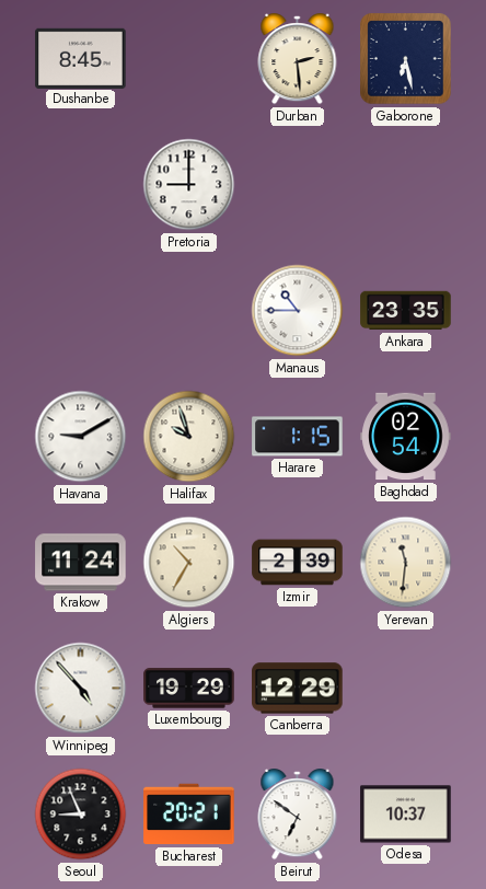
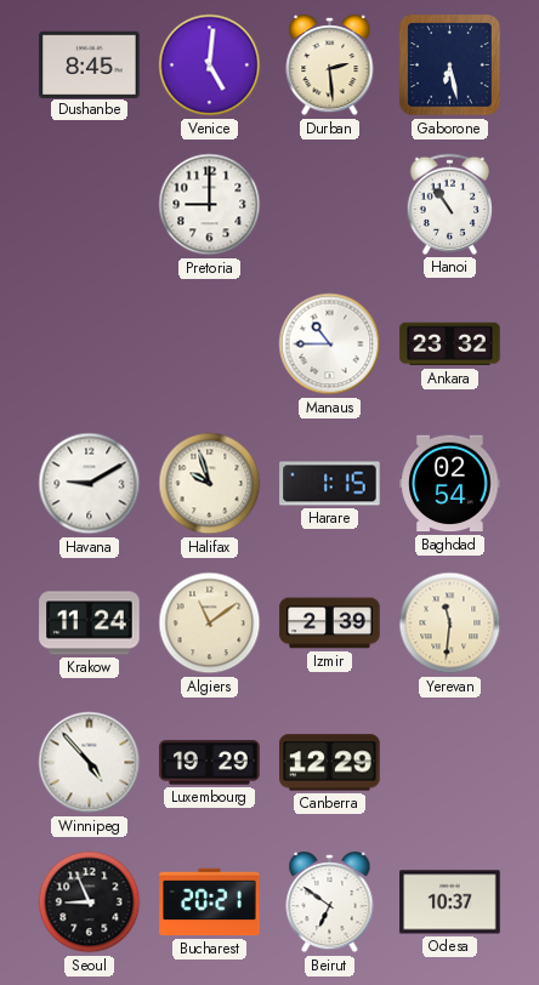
Venice: none -> 5:01 (210, 66)
Hanoi: none -> 10:54 (449, 204)
Ankara: 23:35 -> 23:32 (450, 345)
Algiers: 10:35 -> 11:09 (210, 624)
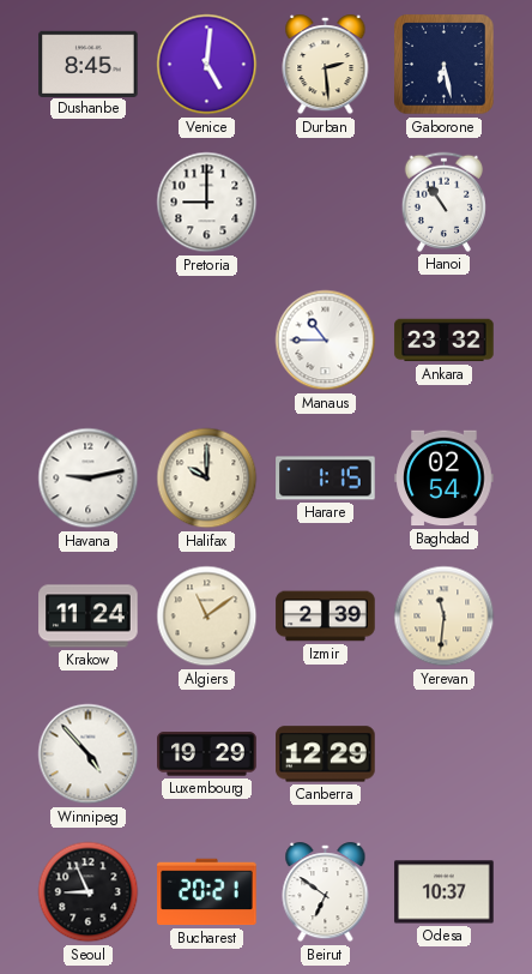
Havana: 9:10 -> 9:13 (89, 479)
Halifax: 9:57 -> 10:00 (207, 479)
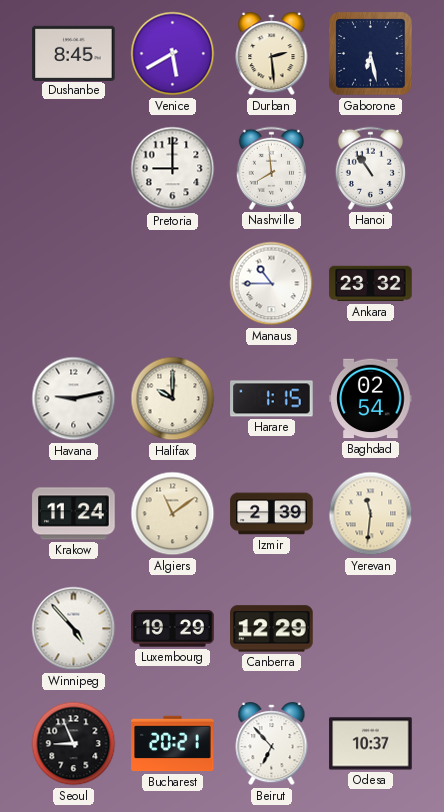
Venice: 5:01 -> 5:40 (173, 54)
Nashville: none -> 7:59 (271, 168)
Beirut: 6:51 -> 6:53 (272, 744)
